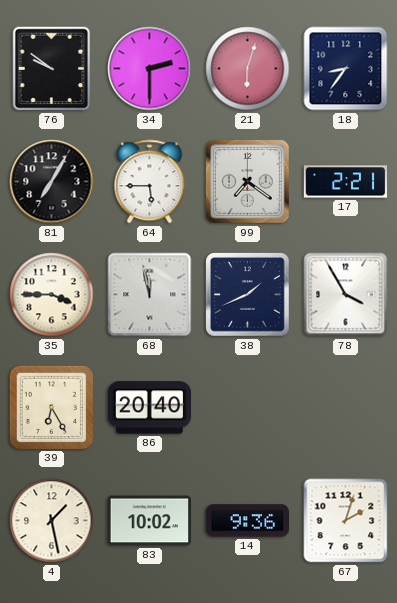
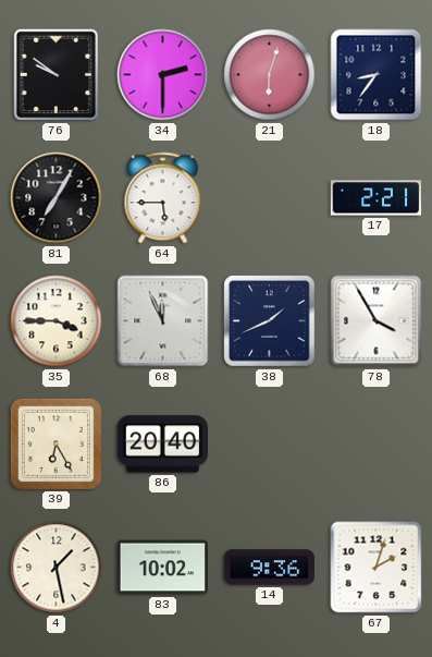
99: 7:21 -> none (248, 182)
68: 11:58 -> 11:56 (163, 321)
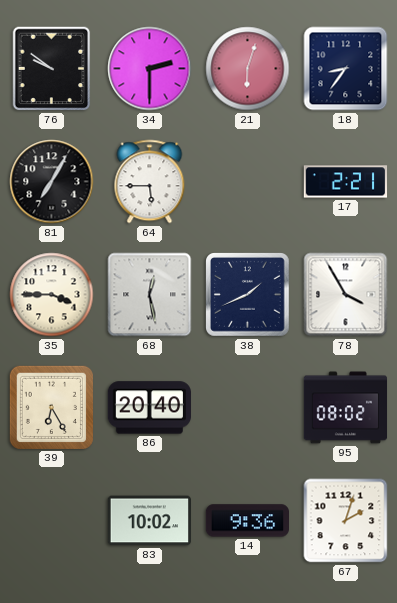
68: 11:56 -> 12:28 (150, 295)
95: none -> 08:02 (346, 408)
4: 1:28 -> none (57, 568)
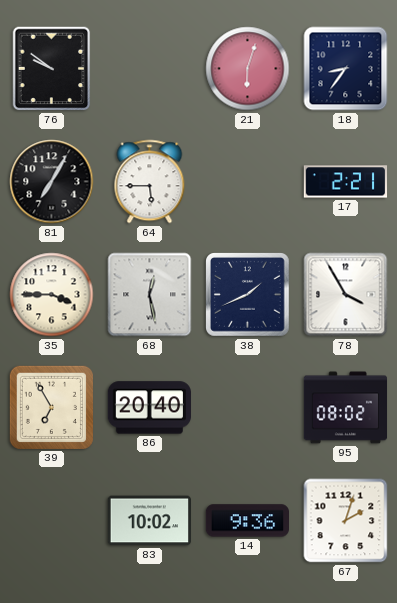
34: 2:30 -> none (150, 69)
39: 6:25 -> 6:55 (51, 407)
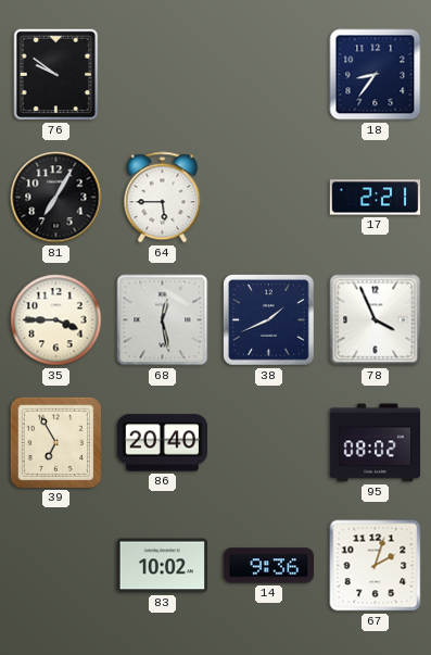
21: 6:03 -> none (248, 69)
78: 3:55 -> 3:56 (376, 320)
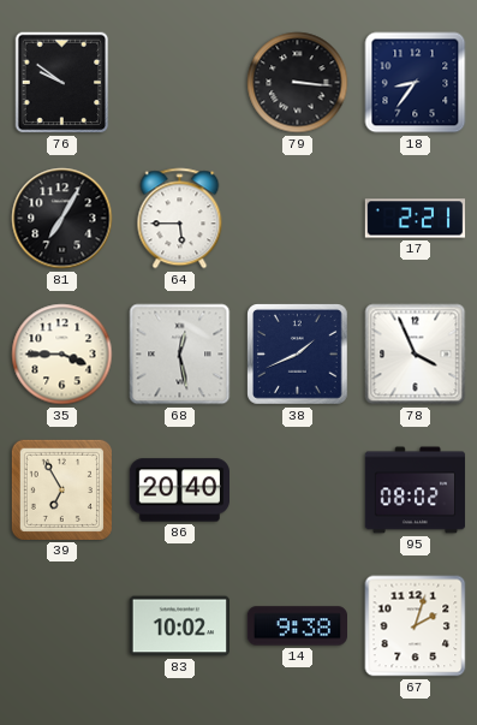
79: none -> 3:16 (298, 83)
14: 9:36 -> 9:38 (297, 626)
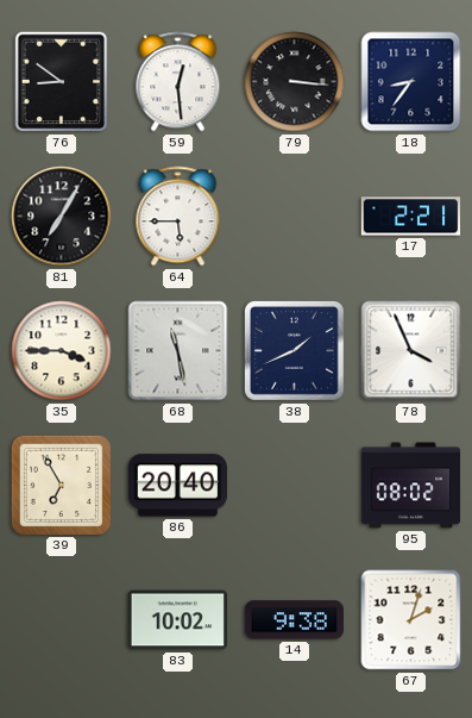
76: 9:51 -> 8:51 (62, 82)
59: none -> 12:29 (178, 82)
68: 12:28 -> 11:28 (178, 351)
